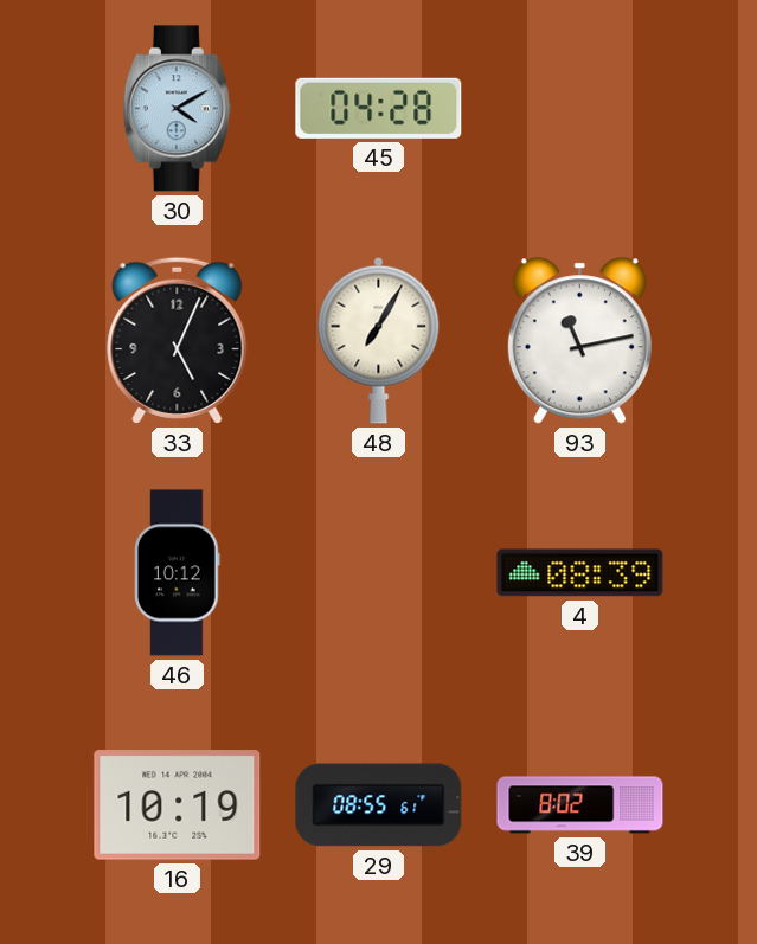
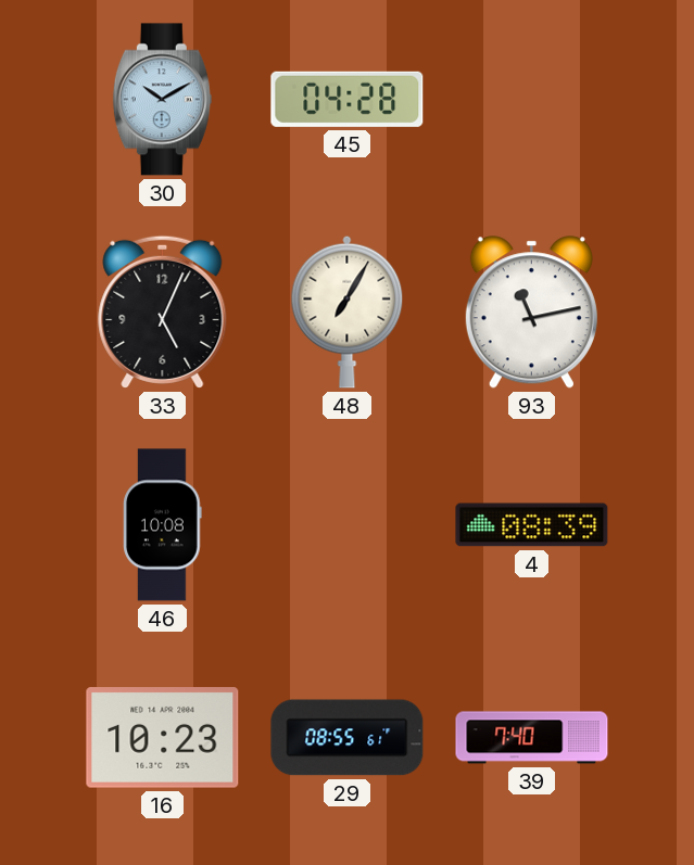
30: 4:10 -> 10:10 (162, 100)
46: 10:12 -> 10:08 (163, 525)
16: 10:19 -> 10:23 (163, 738)
39: 8:02 -> 7:40 (532, 738)
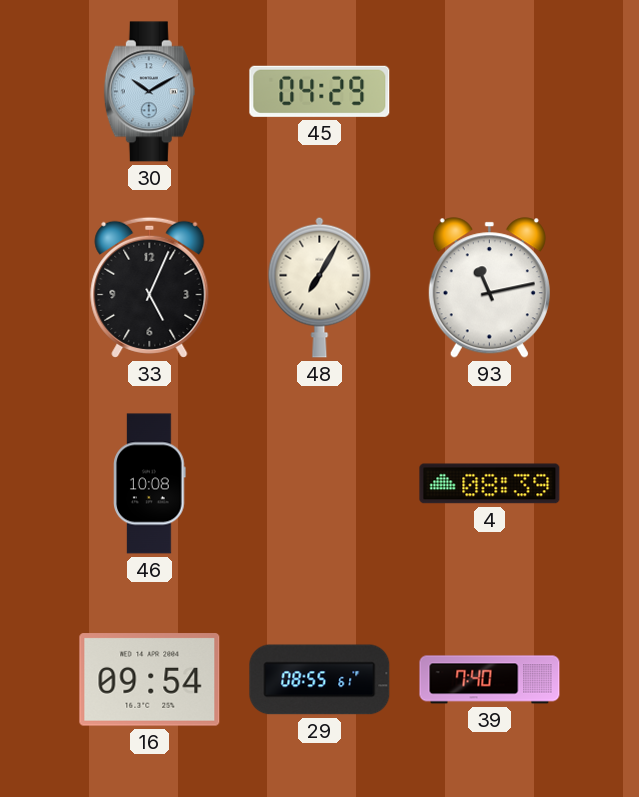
45: 04:28 -> 04:29 (320, 91)
16: 10:23 -> 09:54 (150, 680)
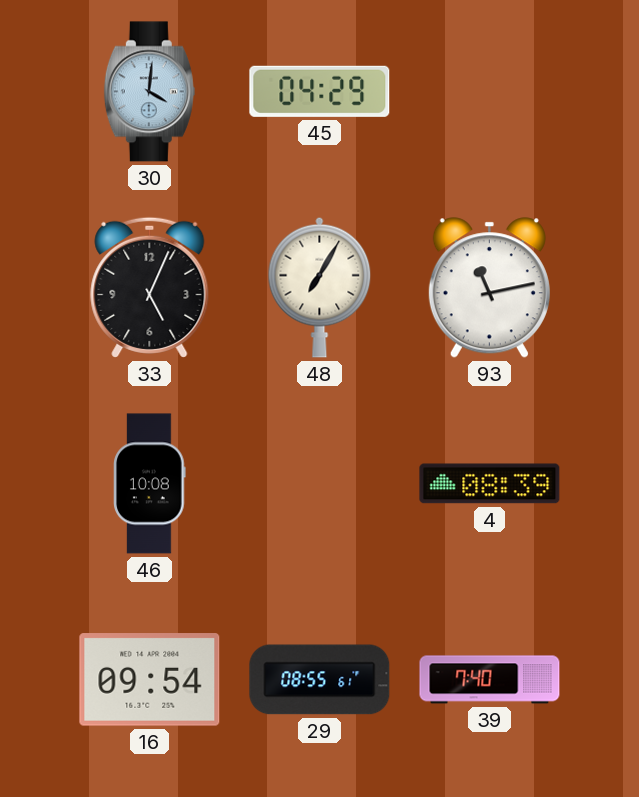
30: 10:10 -> 4:01 (149, 92)
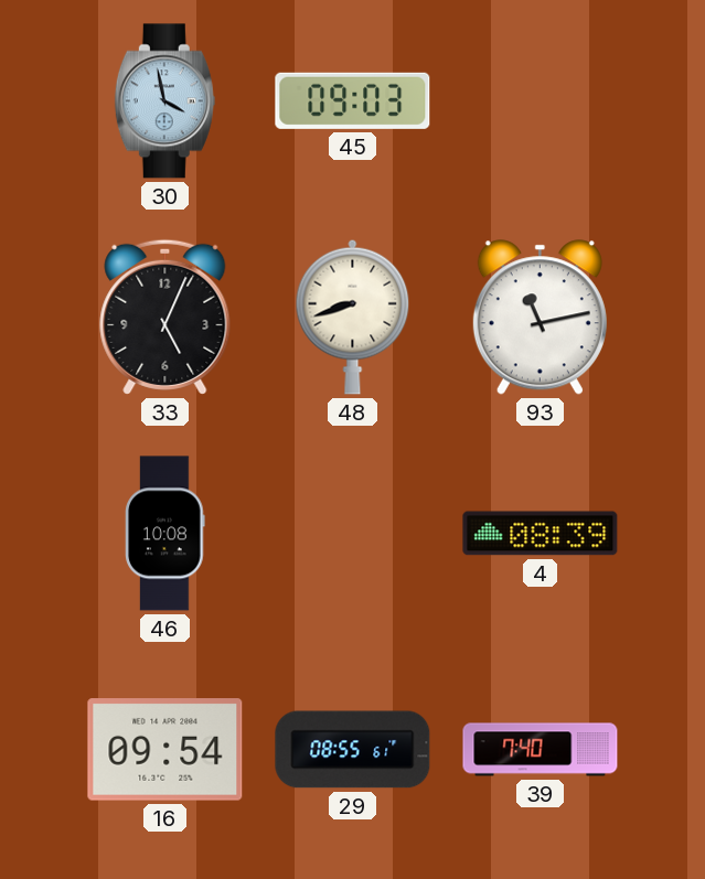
30: 4:01 -> 3:58 (164, 101)
45: 04:29 -> 09:03 (353, 100)
48: 7:05 -> 8:42 (353, 317)
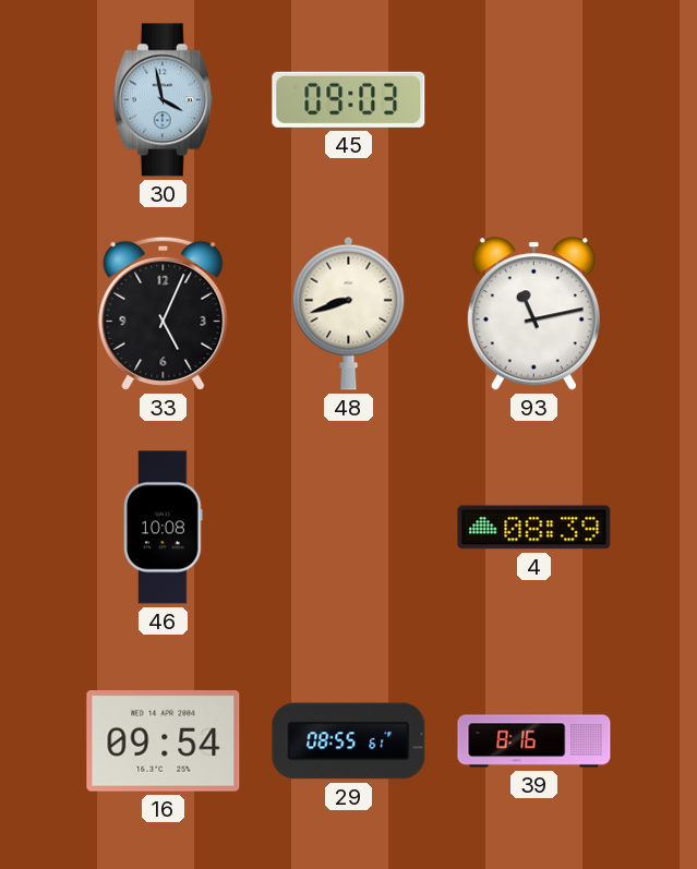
39: 7:40 -> 8:16 (534, 741)
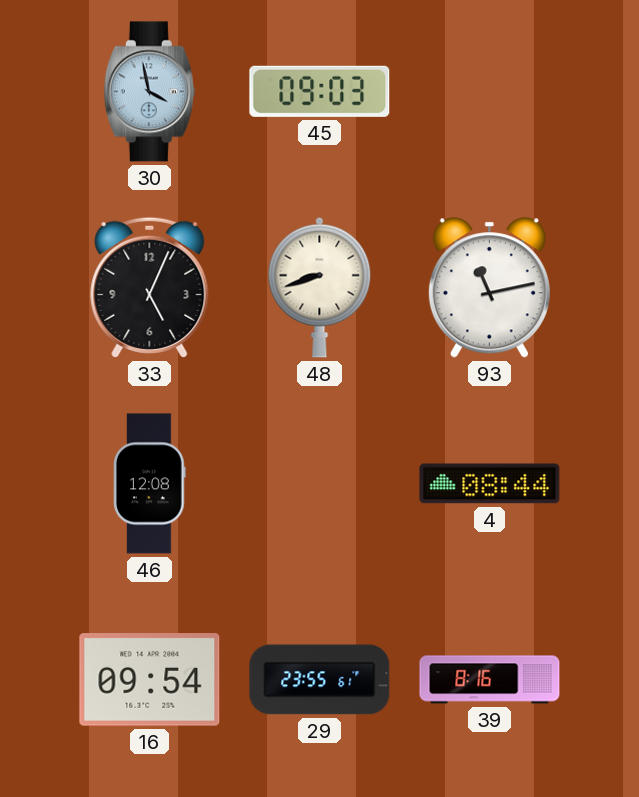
46: 10:08 -> 12:08 (150, 484)
4: 08:39 -> 08:44 (490, 484)
29: 08:55 -> 23:55 (320, 680)
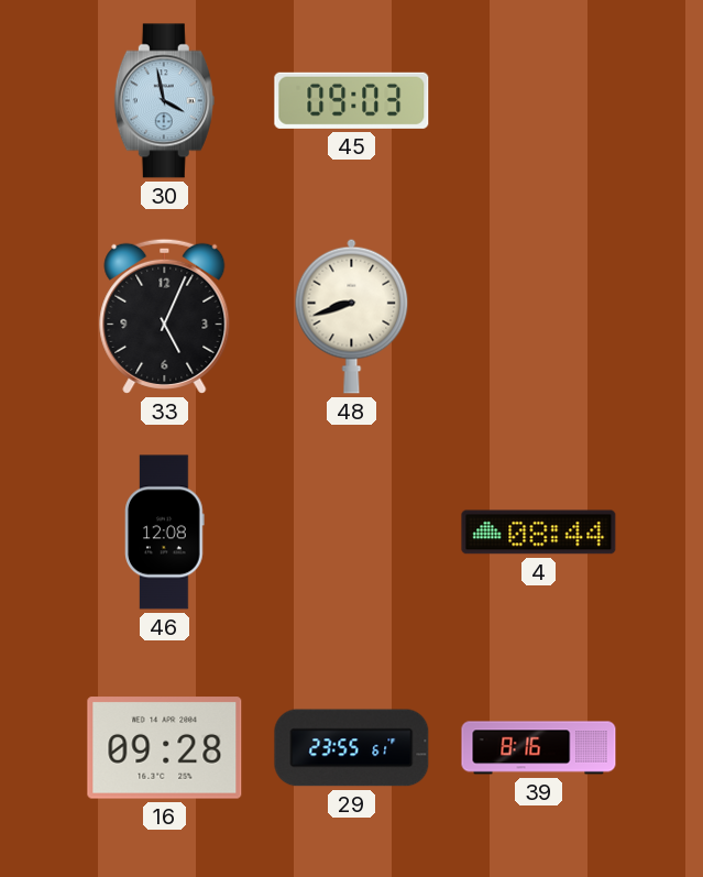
93: 11:13 -> none (489, 288)
16: 09:54 -> 09:28 (165, 748)
